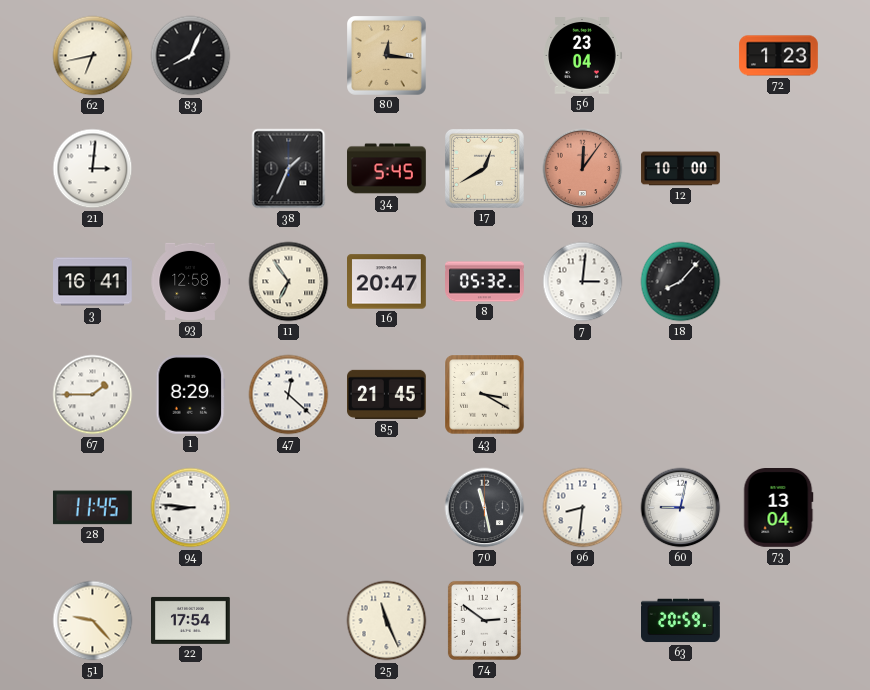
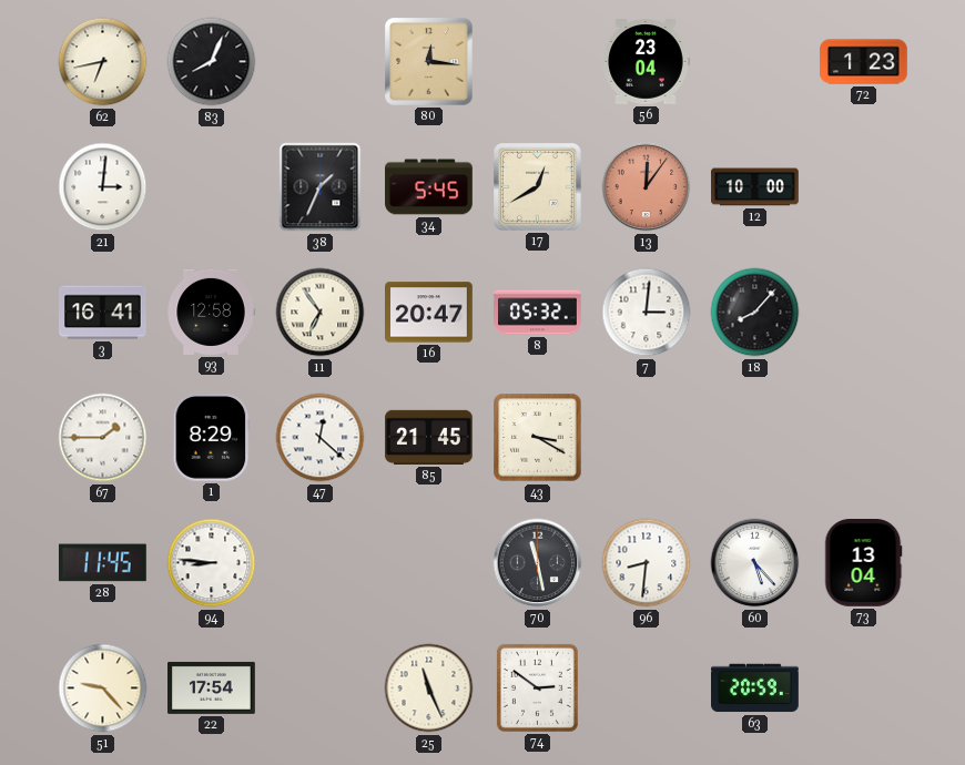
60: 9:02 -> 5:23 (755, 563)
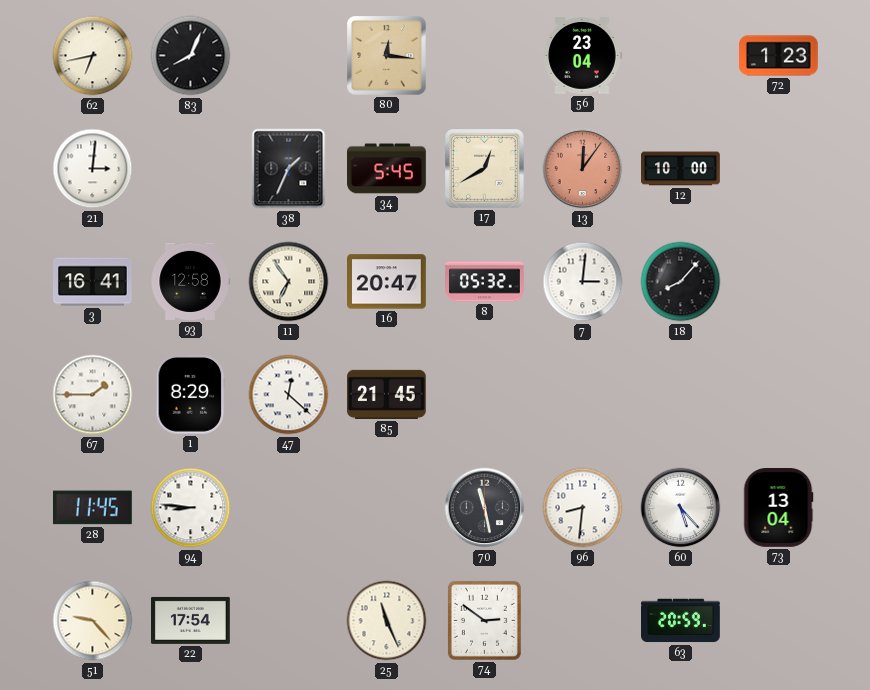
43: 3:20 -> none (538, 438)
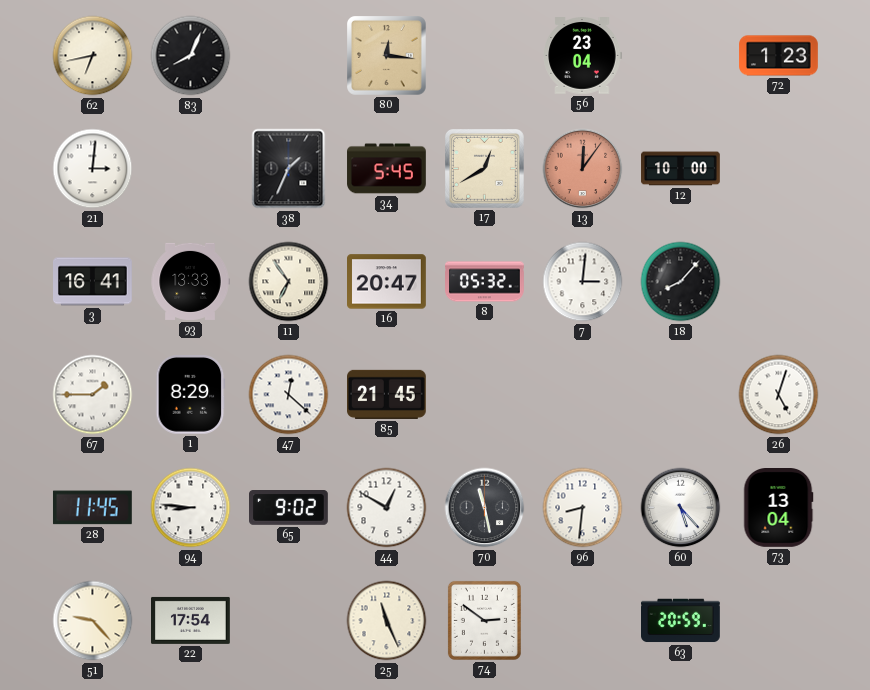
93: 12:58 -> 13:33 (190, 281)
26: none -> 5:03 (779, 395)
65: none -> 9:02 (289, 508)
44: none -> 12:50 (387, 508)
